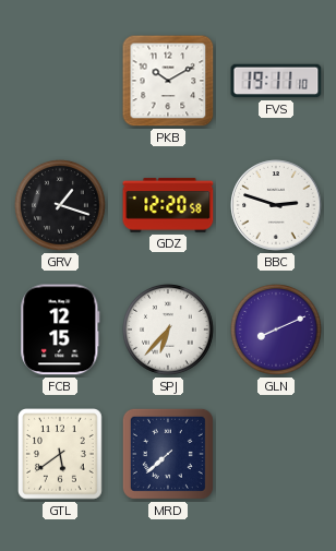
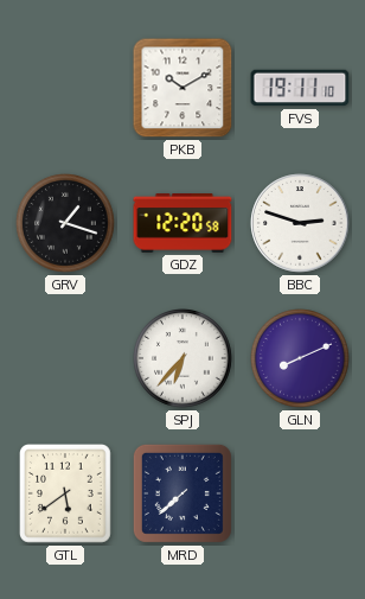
FCB: 12:15 -> none (60, 330)
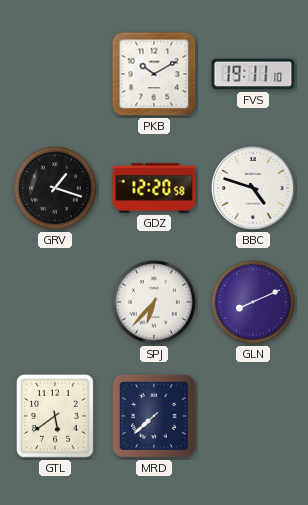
BBC: 2:48 -> 4:48 (253, 188)
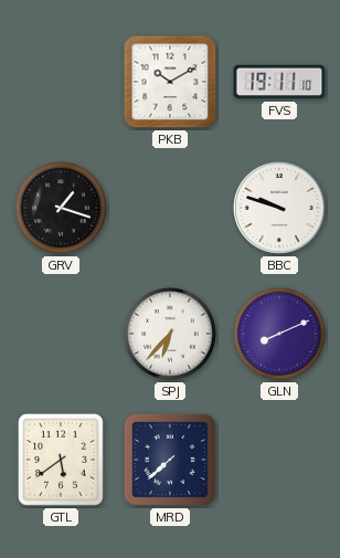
GDZ: 12:20 -> none (154, 188)
BBC: 4:48 -> 9:48 (279, 208)
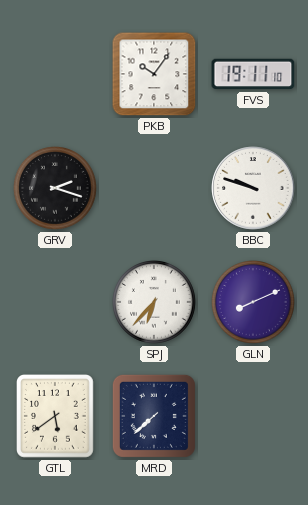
PKB: 10:10 -> 10:06 (154, 74)
GRV: 1:18 -> 2:18 (56, 189)
